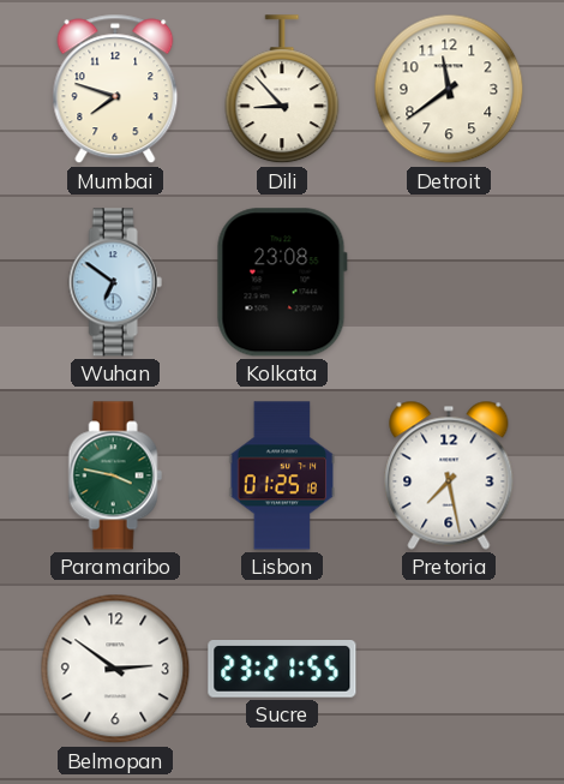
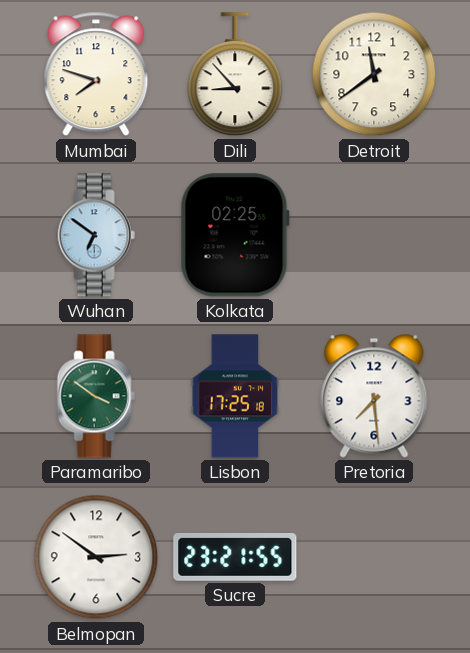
Kolkata: 23:08 -> 02:25 (235, 235)
Paramaribo: 3:47 -> 3:51 (96, 396)
Lisbon: 01:25 -> 17:25 (235, 396)
Pretoria: 7:28 -> 7:29 (374, 396)
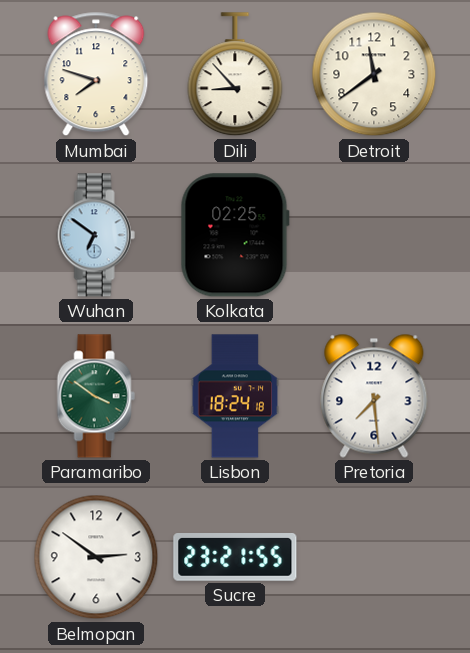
Lisbon: 17:25 -> 18:24 (235, 396)
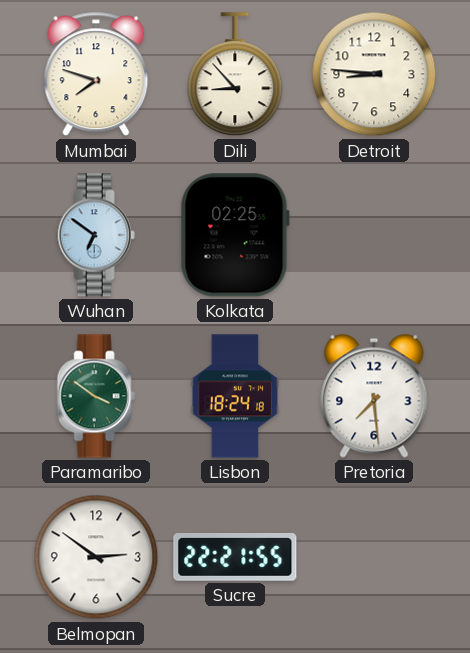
Detroit: 11:39 -> 8:46 (374, 74)
Sucre: 23:21 -> 22:21 (235, 558)
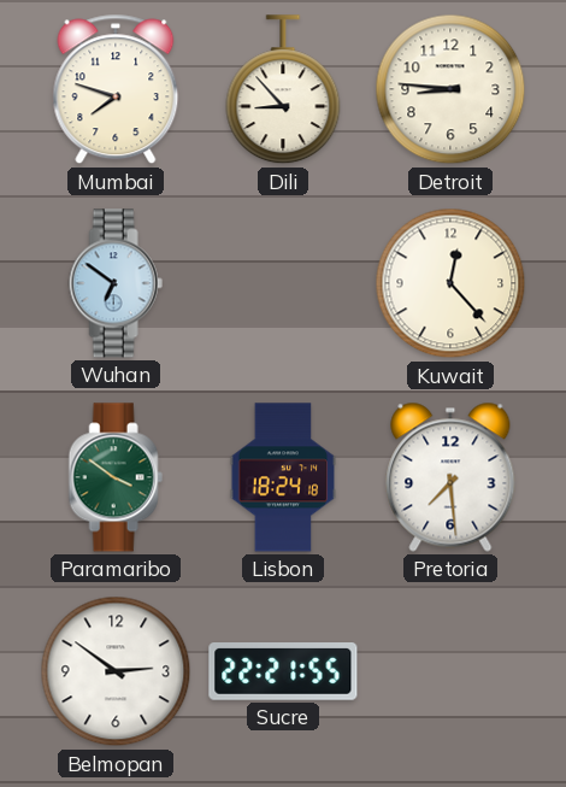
Kolkata: 02:25 -> none (235, 235)
Kuwait: none -> 12:23 (450, 283)
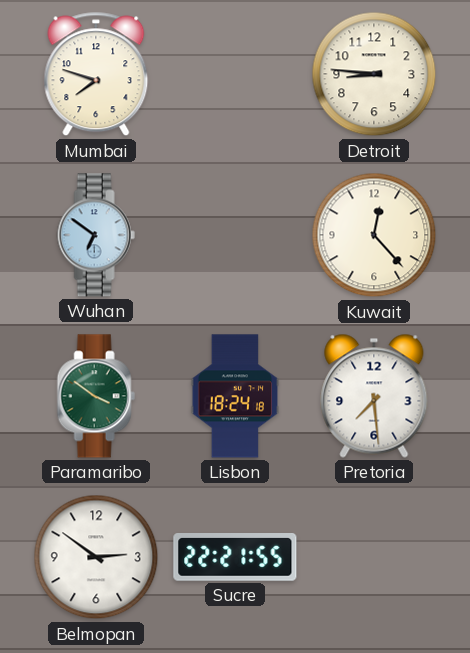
Dili: 8:53 -> none (283, 90)
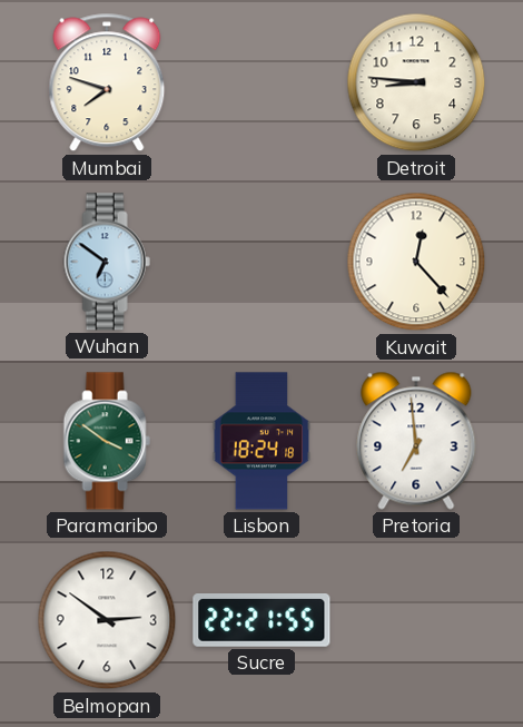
Pretoria: 7:29 -> 6:59 (416, 441)
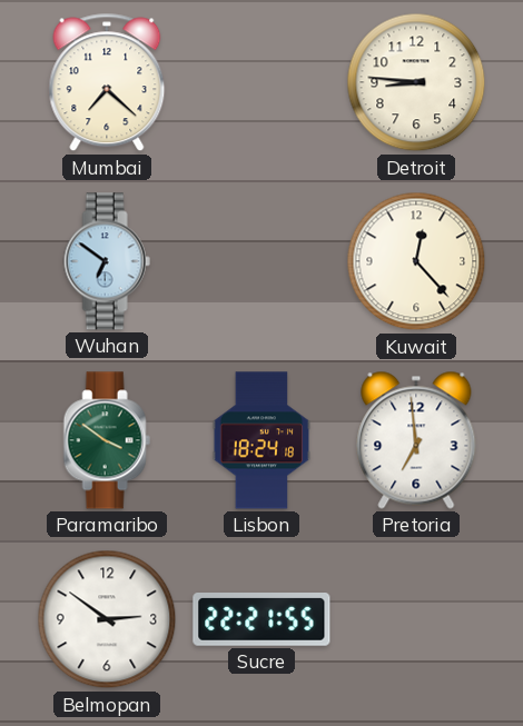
Mumbai: 7:48 -> 7:22 (107, 82)
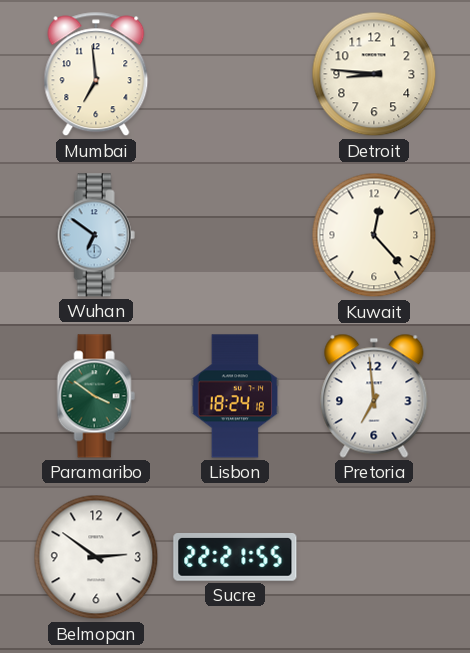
Mumbai: 7:22 -> 6:59 (96, 74)
